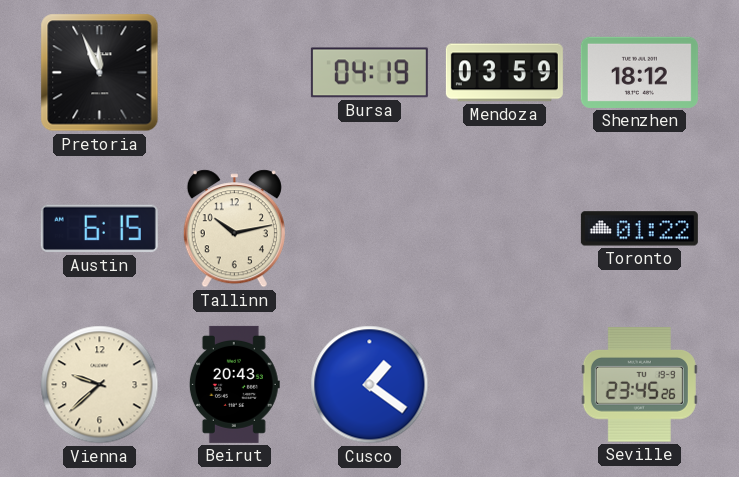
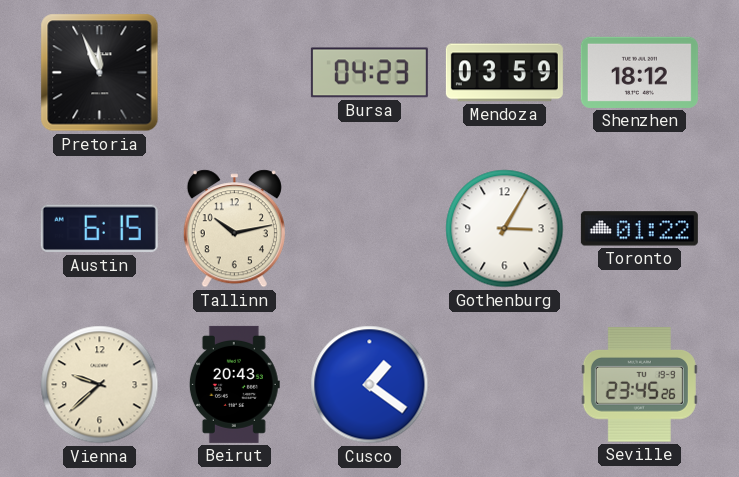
Bursa: 04:19 -> 04:23 (369, 73)
Gothenburg: none -> 3:05 (505, 229)
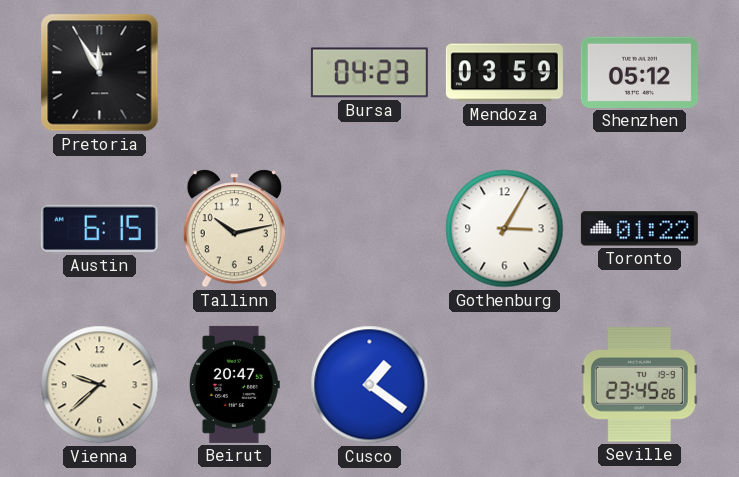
Pretoria: 11:56 -> 11:55 (100, 73)
Shenzhen: 18:12 -> 05:12 (639, 72)
Beirut: 20:43 -> 20:47 (234, 384)
